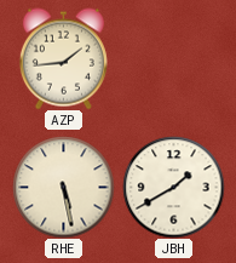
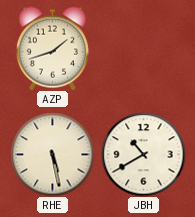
AZP: 1:44 -> 1:42 (52, 48)
JBH: 1:40 -> 10:40 (143, 154)
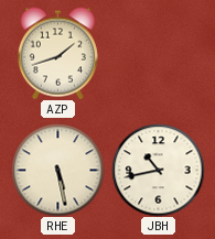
JBH: 10:40 -> 10:43 (158, 170)
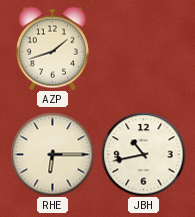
RHE: 5:28 -> 6:15 (52, 154)
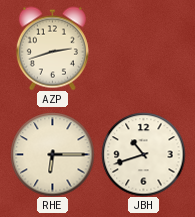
AZP: 1:42 -> 2:42 (52, 48)
JBH: 10:43 -> 10:42 (143, 154)
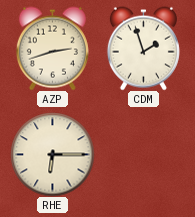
CDM: none -> 1:57 (143, 48)
JBH: 10:42 -> none (143, 154)
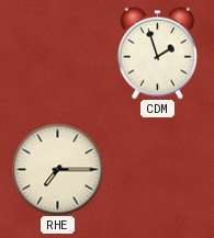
AZP: 2:42 -> none (52, 48)
RHE: 6:15 -> 7:15 (57, 169)
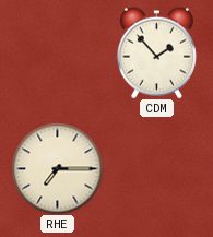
CDM: 1:57 -> 1:53 (156, 52)
